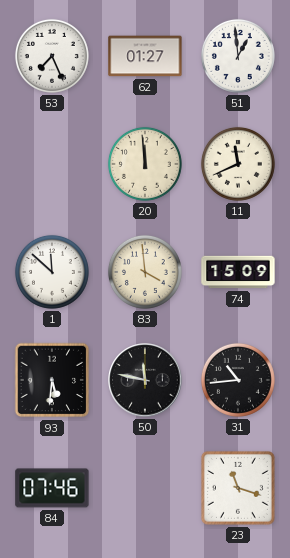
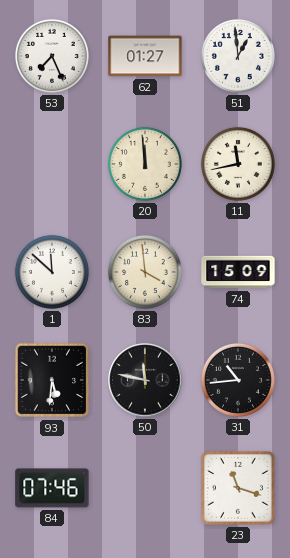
11: 11:41 -> 11:43 (238, 164)
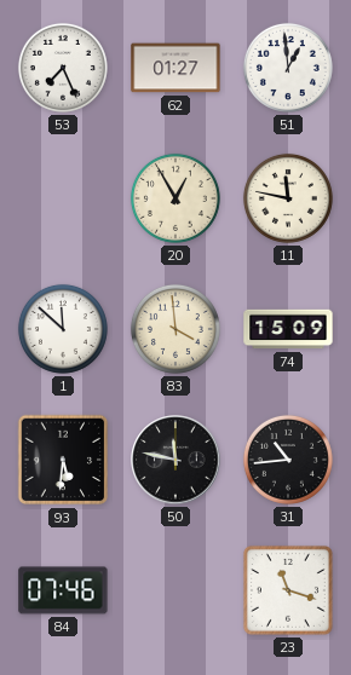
20: 11:59 -> 12:55 (175, 198)
11: 11:43 -> 11:47 (288, 198)
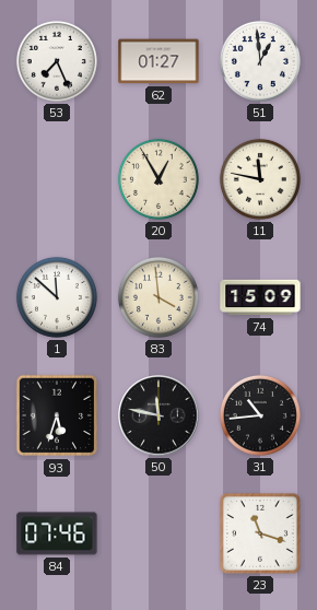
93: 5:31 -> 5:33 (57, 415)
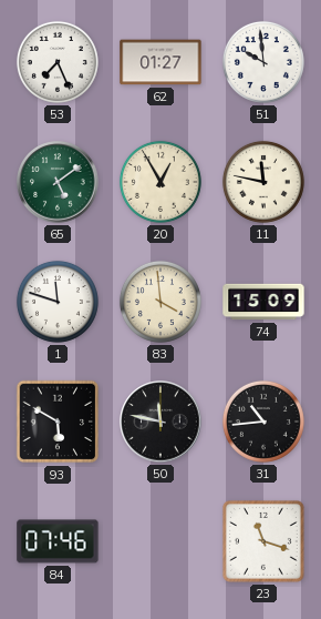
51: 12:59 -> 9:59 (263, 62)
65: none -> 5:09 (58, 182)
1: 11:52 -> 11:48 (58, 302)
93: 5:33 -> 5:50 (58, 422)
